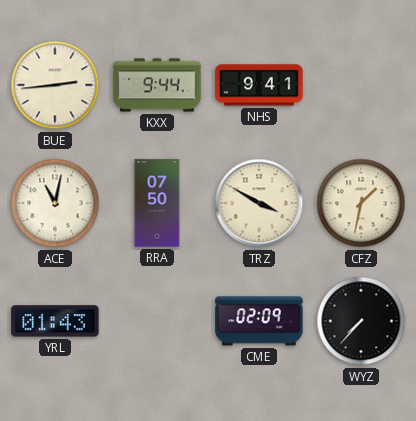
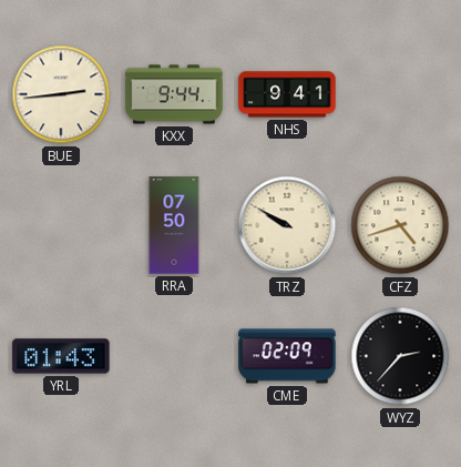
ACE: 11:02 -> none (55, 203)
TRZ: 3:50 -> 9:50 (287, 225)
CFZ: 1:32 -> 4:42 (400, 225)
WYZ: 7:37 -> 2:37 (400, 356)
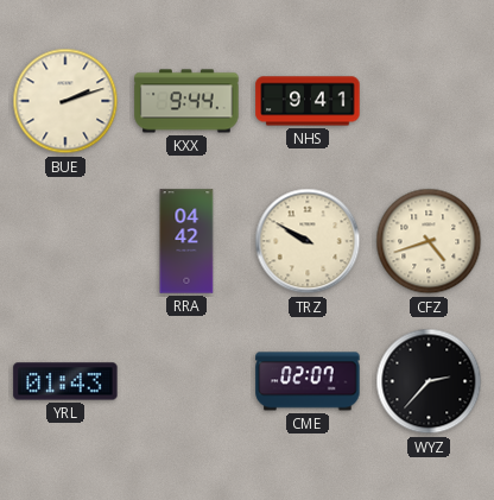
BUE: 2:44 -> 2:12 (65, 101)
RRA: 07:50 -> 04:42 (186, 241)
CME: 02:09 -> 02:07 (308, 381)
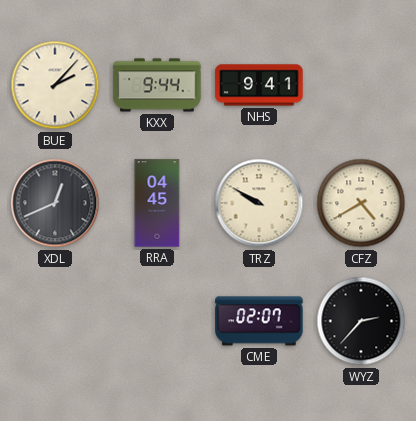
BUE: 2:12 -> 2:07 (55, 85)
XDL: none -> 12:41 (55, 203)
RRA: 04:42 -> 04:45 (157, 203)
CFZ: 4:42 -> 4:40 (361, 203)
YRL: 01:43 -> none (65, 381)
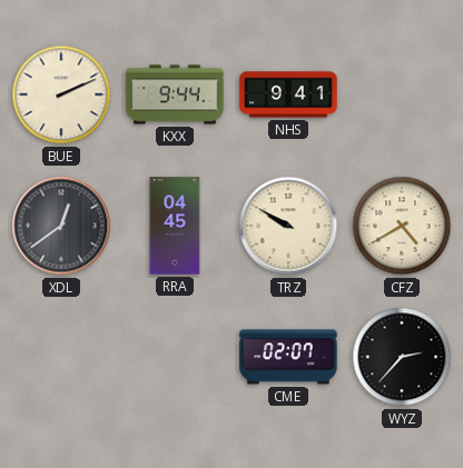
BUE: 2:07 -> 2:11 (61, 94)
XDL: 12:41 -> 12:39 (61, 226)
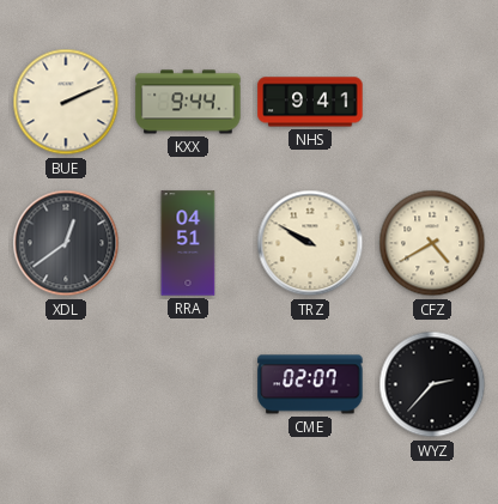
RRA: 04:45 -> 04:51 (188, 243)
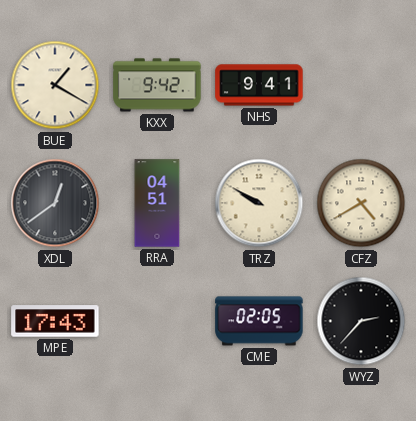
BUE: 2:11 -> 1:20 (55, 85)
KXX: 9:44 -> 9:42 (157, 85)
MPE: none -> 17:43 (55, 321)
CME: 02:07 -> 02:05 (259, 321)
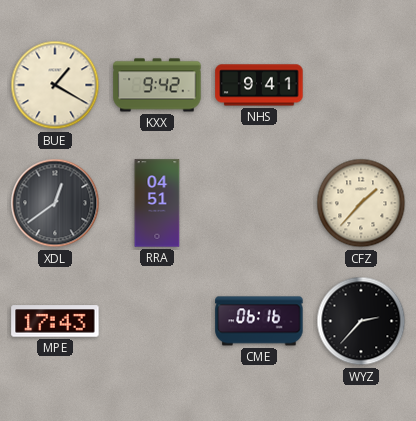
TRZ: 9:50 -> none (259, 203)
CFZ: 4:40 -> 1:37 (361, 203)
CME: 02:05 -> 06:16 (259, 321)
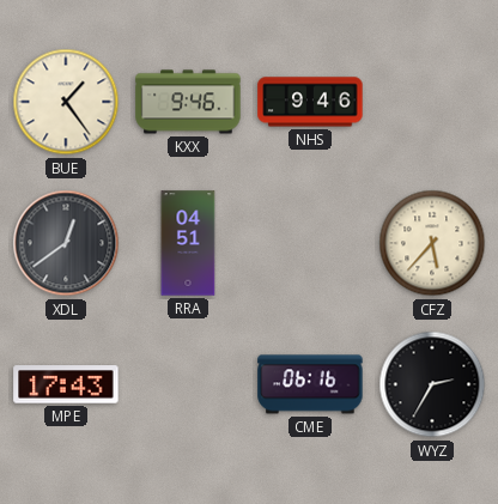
BUE: 1:20 -> 1:24 (66, 102)
KXX: 9:42 -> 9:46 (188, 102)
NHS: 9:41 -> 9:46 (310, 102)
CFZ: 1:37 -> 5:37 (432, 243)
WYZ: 2:37 -> 2:35 (432, 384)
